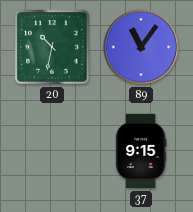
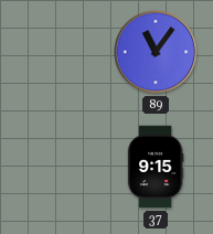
20: 10:32 -> none (52, 47)
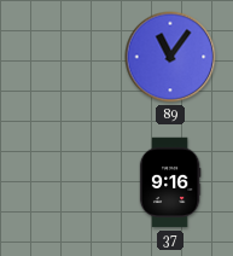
37: 9:15 -> 9:16 (170, 182)
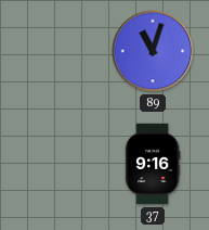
89: 11:06 -> 11:03 (153, 51)
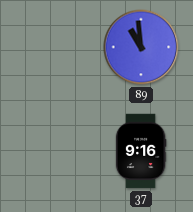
89: 11:03 -> 10:59 (141, 47)
